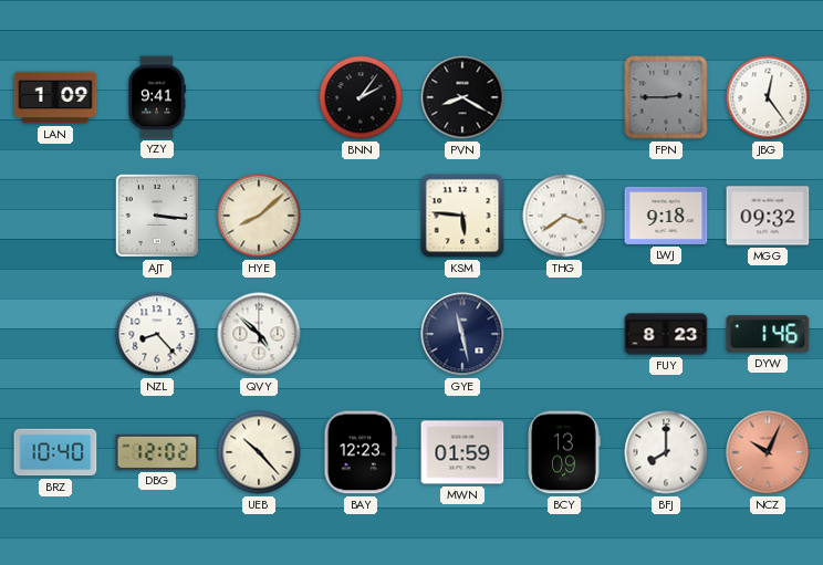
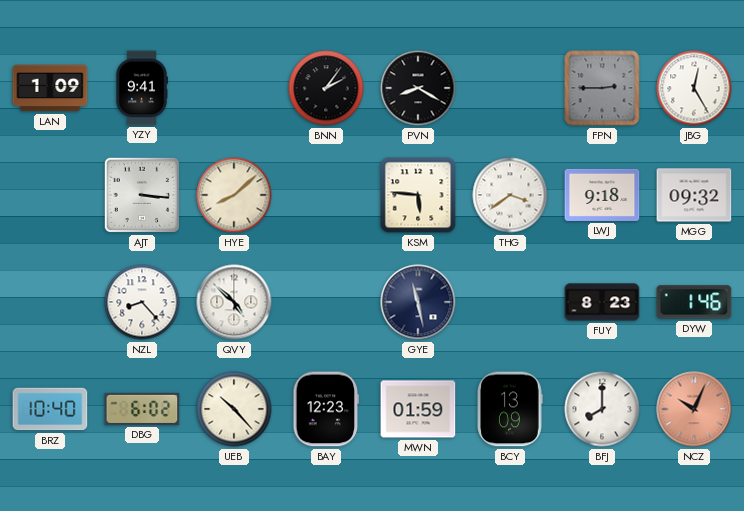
JBG: 12:24 -> 12:25 (694, 88)
DBG: 12:02 -> 6:02 (142, 409)
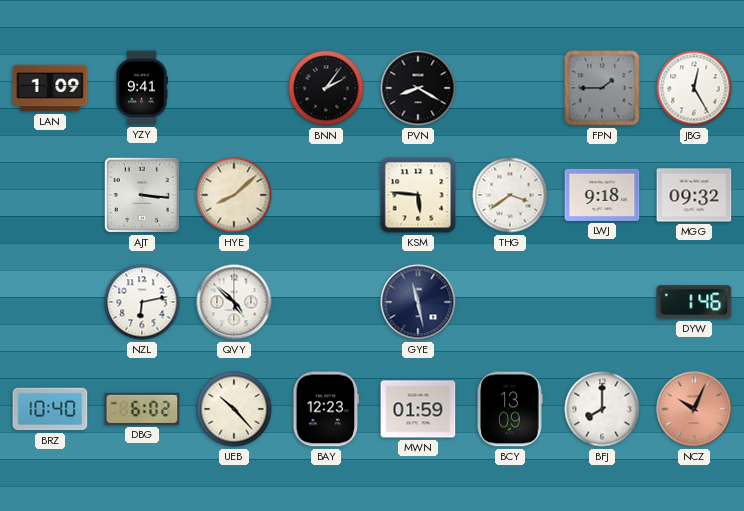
FPN: 2:45 -> 1:45 (602, 88)
NZL: 8:23 -> 6:13 (142, 302)
FUY: 8:23 -> none (602, 302)
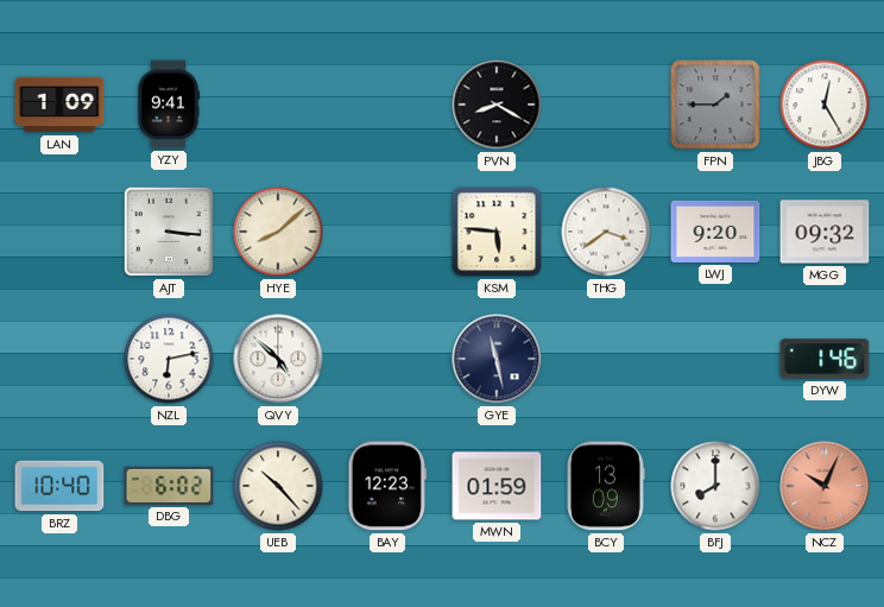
BNN: 2:06 -> none (326, 88)
LWJ: 9:18 -> 9:20 (715, 232)
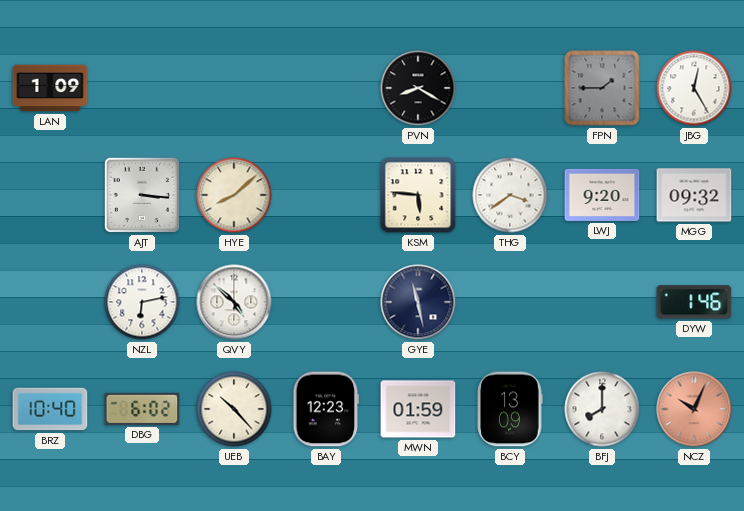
YZY: 9:41 -> none (169, 105)
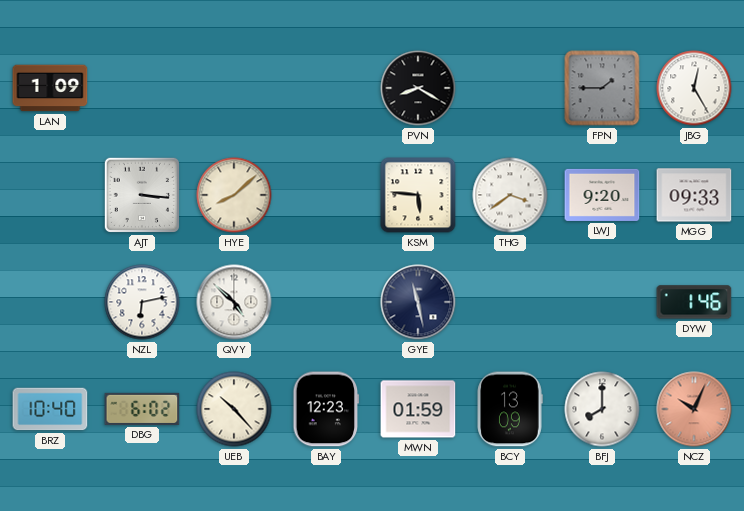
MGG: 09:32 -> 09:33 (694, 195)
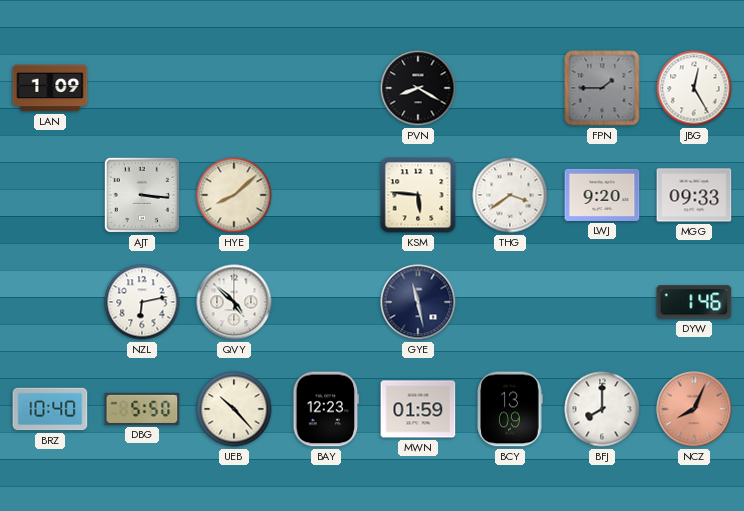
DBG: 6:02 -> 5:50 (142, 409)
NCZ: 10:04 -> 8:04 (694, 409)
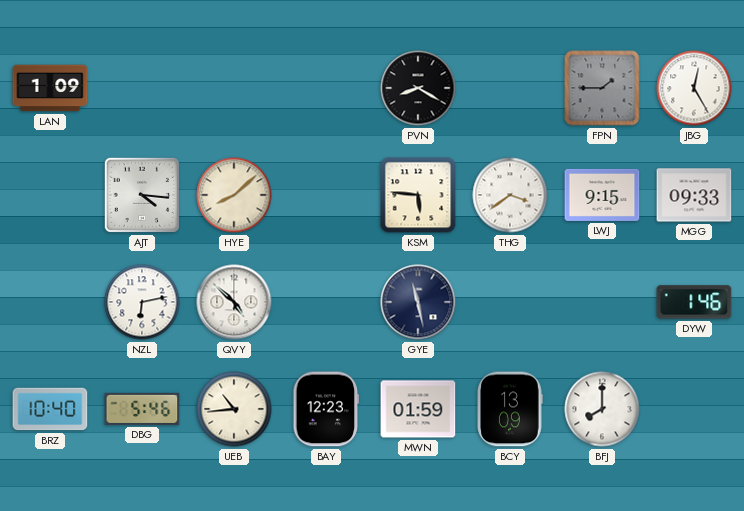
AJT: 3:16 -> 4:16 (142, 195)
LWJ: 9:20 -> 9:15 (602, 195)
DBG: 5:50 -> 5:46 (142, 409)
UEB: 10:23 -> 10:44 (234, 409)
NCZ: 8:04 -> none (694, 409)
